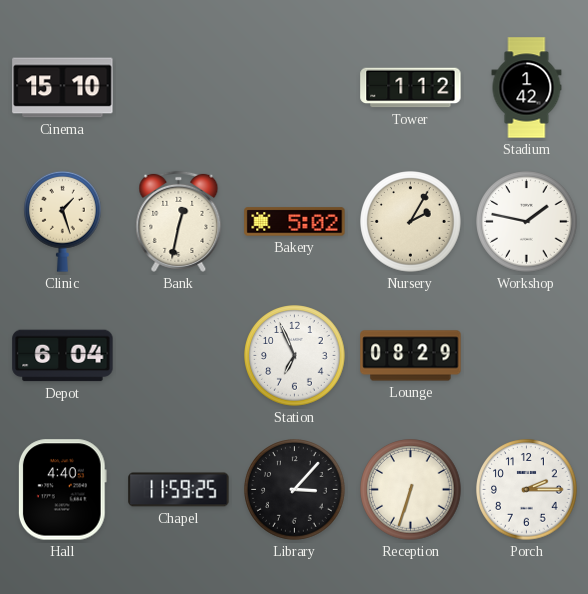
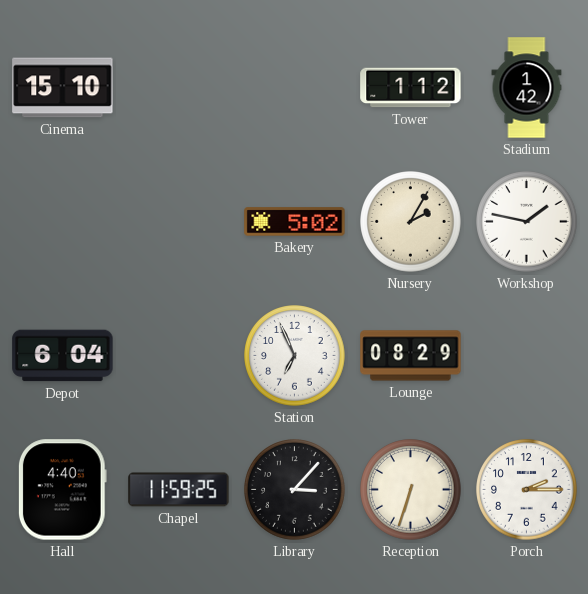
Clinic: 1:27 -> none (63, 221)
Bank: 12:32 -> none (179, 221)
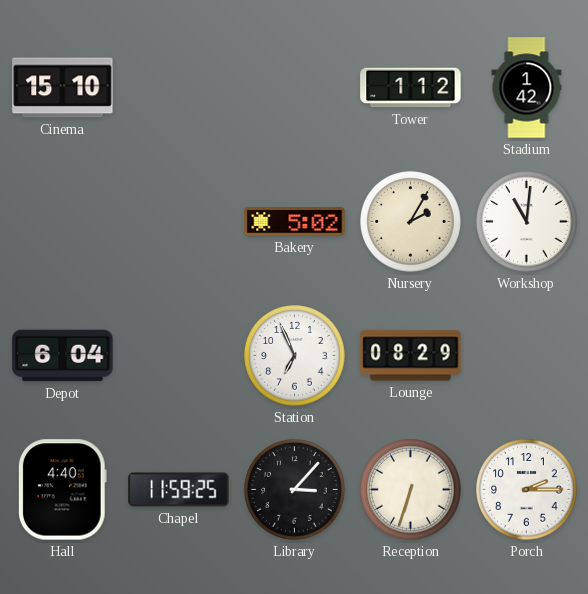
Workshop: 1:47 -> 11:01 (527, 222)
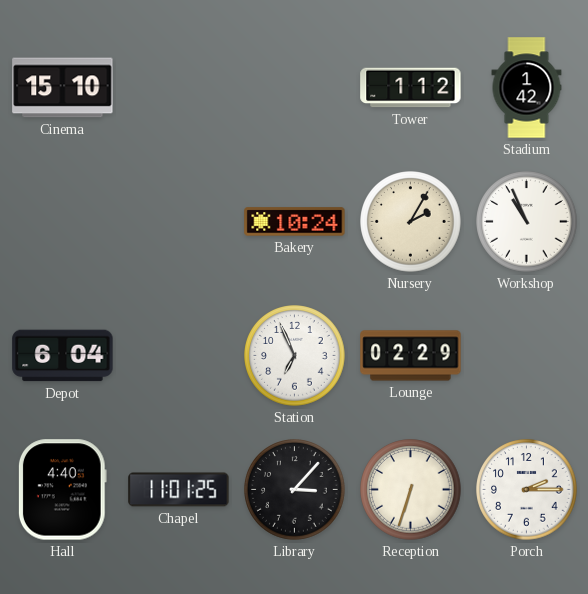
Bakery: 5:02 -> 10:24 (295, 222)
Workshop: 11:01 -> 10:56 (527, 222)
Lounge: 08:29 -> 02:29 (411, 356)
Chapel: 11:59 -> 11:01 (179, 490)
